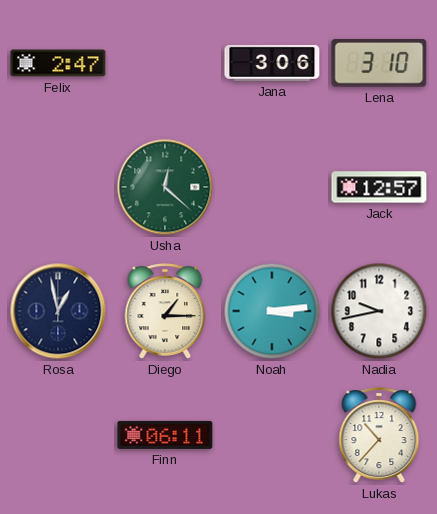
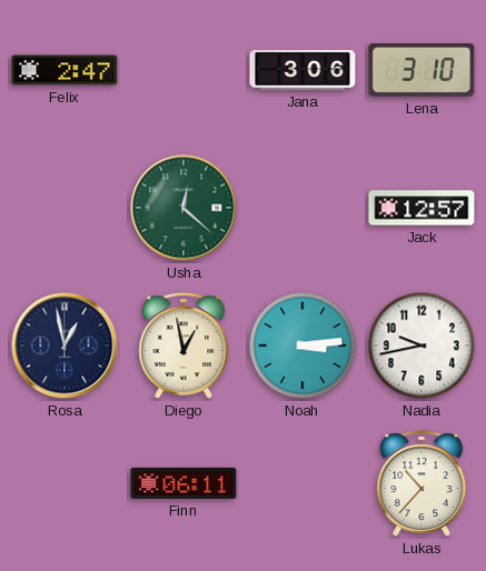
Diego: 1:15 -> 12:58 (184, 345)
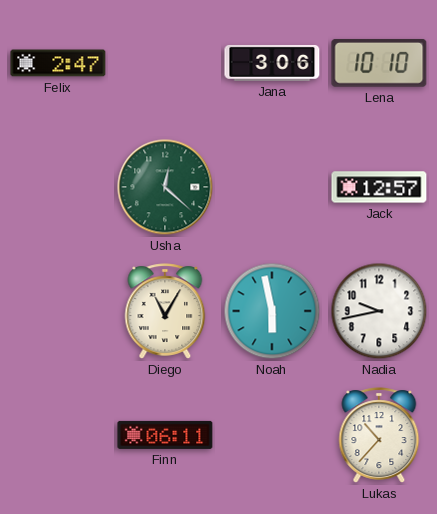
Lena: 3:10 -> 10:10 (379, 63)
Rosa: 12:58 -> none (65, 345)
Diego: 12:58 -> 11:05 (165, 311)
Noah: 3:14 -> 5:58 (272, 311)
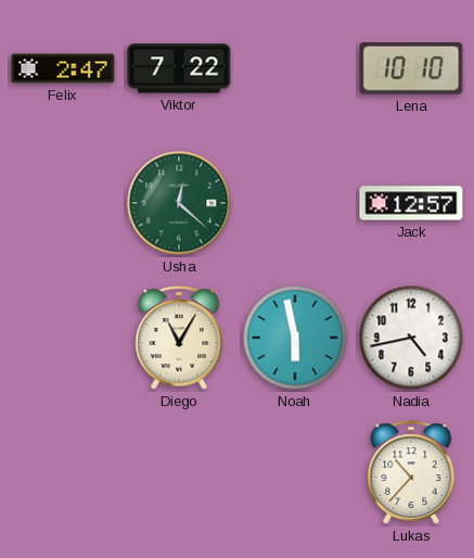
Viktor: none -> 7:22 (179, 68)
Jana: 3:06 -> none (272, 63)
Nadia: 9:43 -> 4:43 (411, 338)
Finn: 06:11 -> none (165, 435)
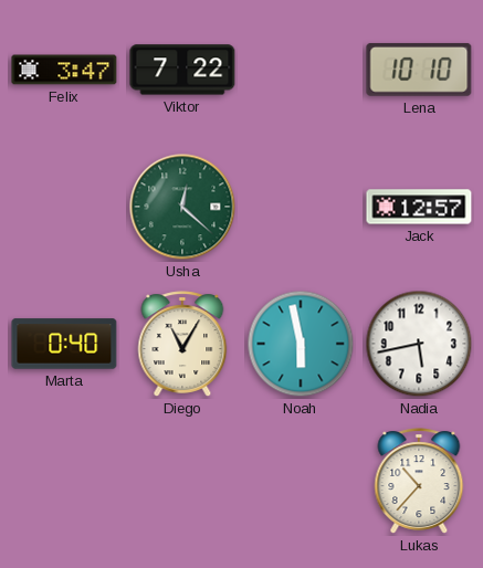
Felix: 2:47 -> 3:47 (64, 70)
Marta: none -> 0:40 (64, 344)
Nadia: 4:43 -> 5:43 (419, 344)
